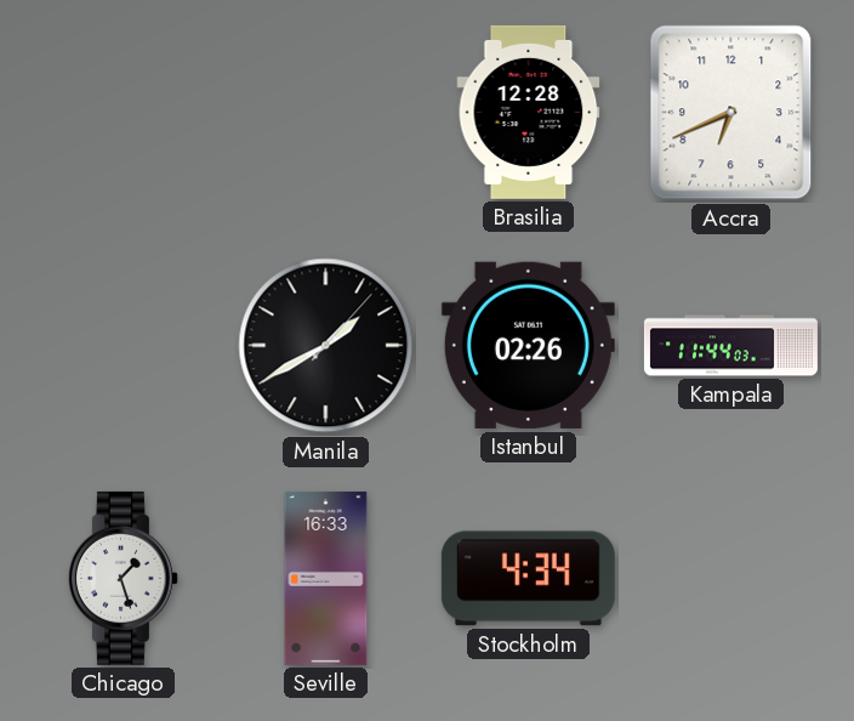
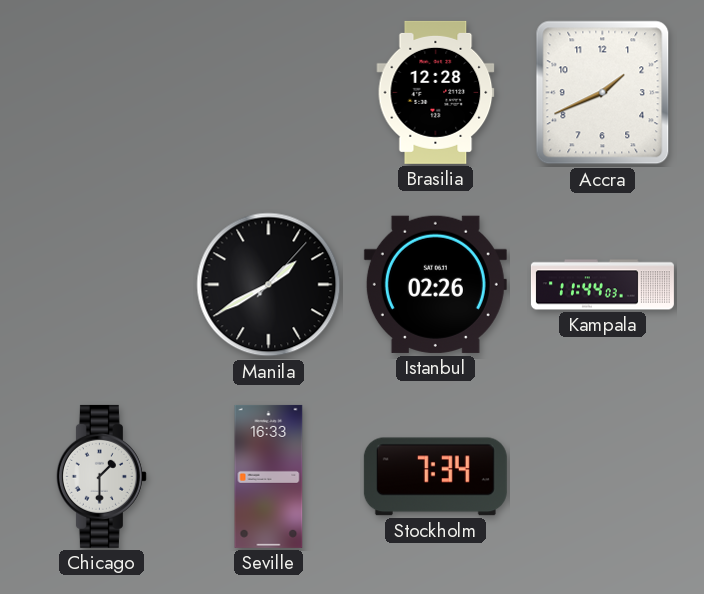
Accra: 6:41 -> 1:41 (603, 93)
Chicago: 1:27 -> 1:30 (101, 476)
Stockholm: 4:34 -> 7:34 (435, 477)
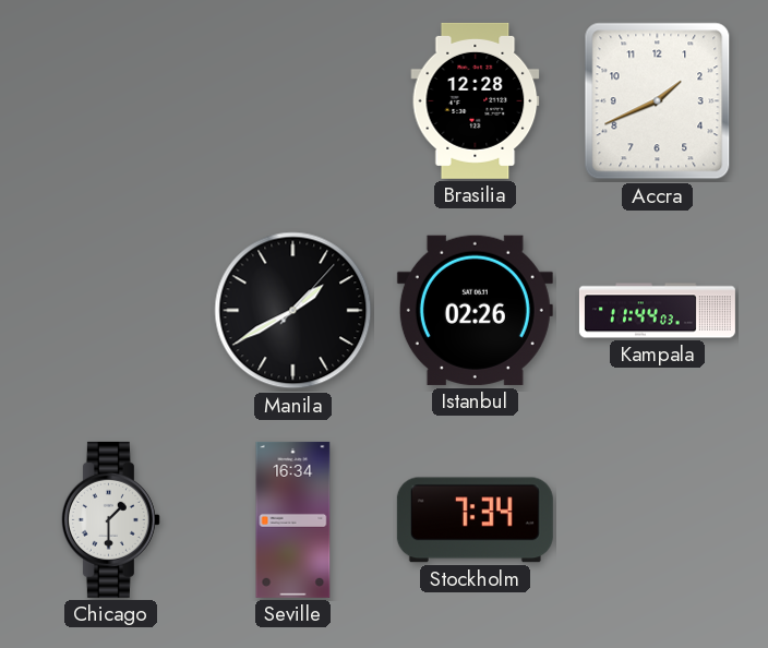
Seville: 16:33 -> 16:34 (293, 519)
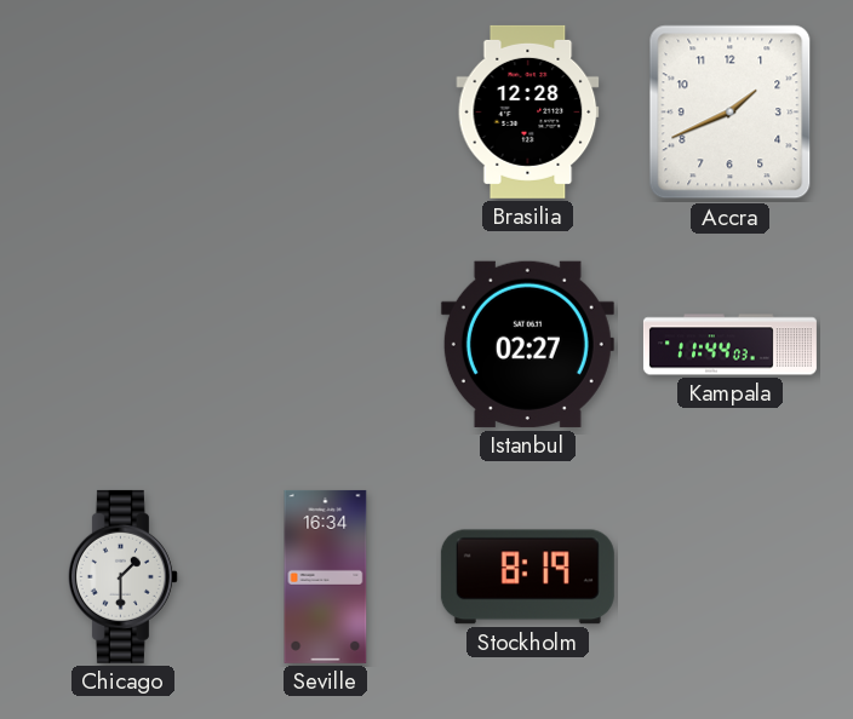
Manila: 1:40 -> none (293, 311)
Istanbul: 02:26 -> 02:27 (527, 344)
Stockholm: 7:34 -> 8:19 (527, 577)
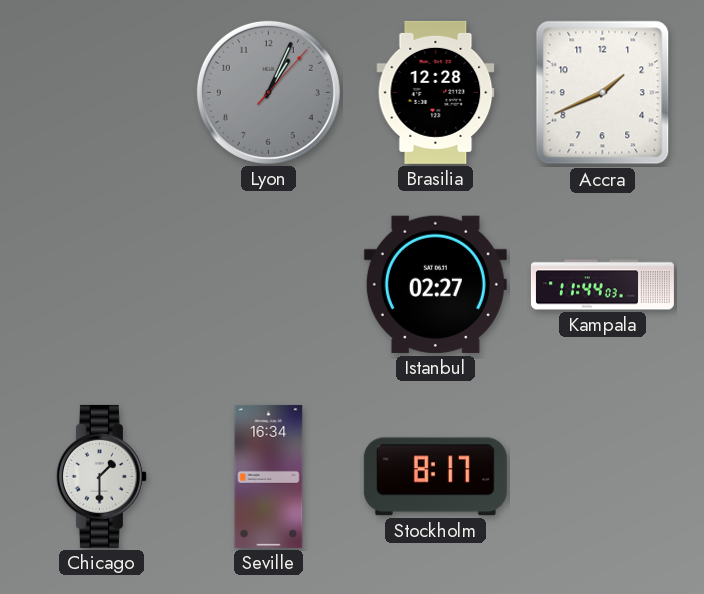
Lyon: none -> 1:04 (268, 92)
Stockholm: 8:19 -> 8:17 (435, 477)
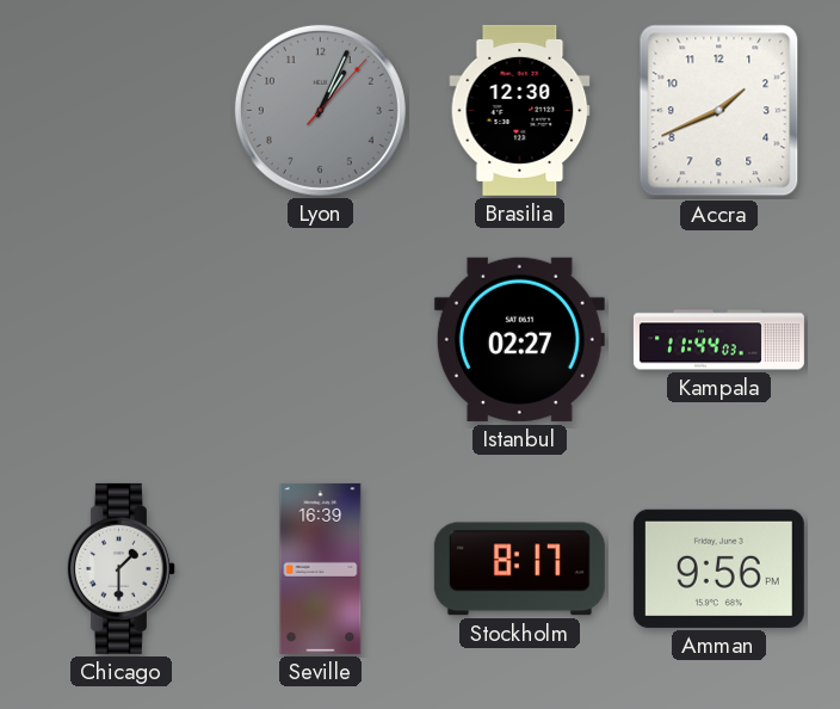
Brasilia: 12:28 -> 12:30 (520, 110)
Seville: 16:34 -> 16:39 (321, 568)
Amman: none -> 9:56 (718, 568)
